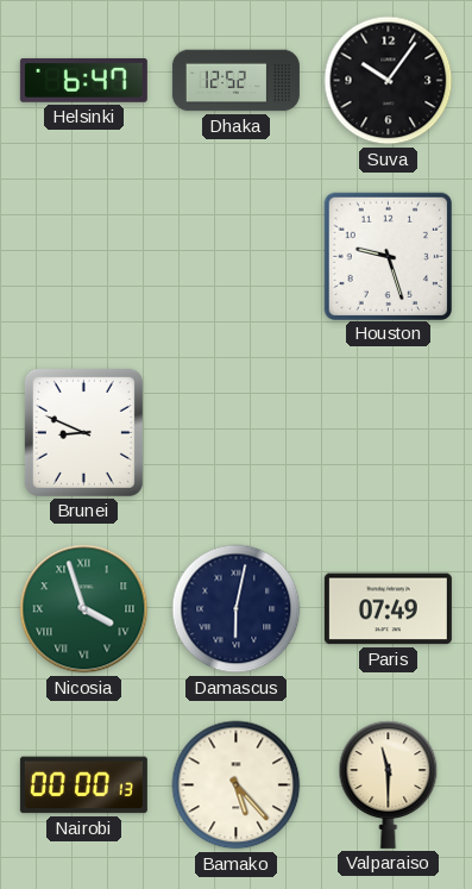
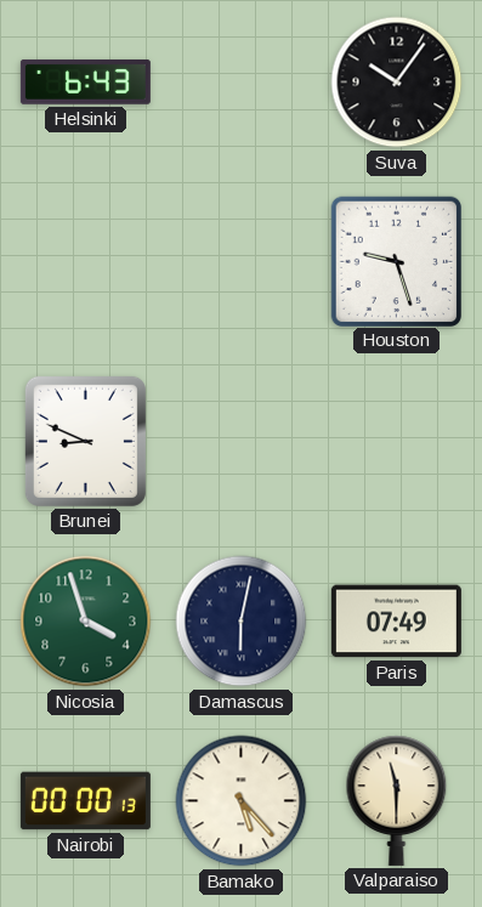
Helsinki: 6:47 -> 6:43 (85, 81)
Dhaka: 12:52 -> none (235, 81)
Nicosia numerals: Roman -> Arabic (86, 622)
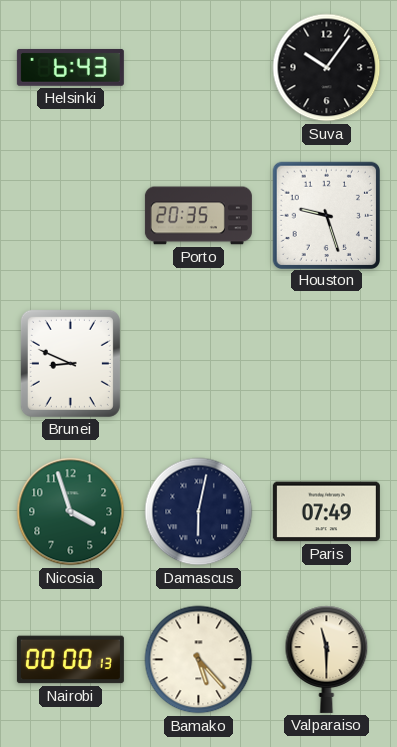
Porto: none -> 20:35 (198, 216)
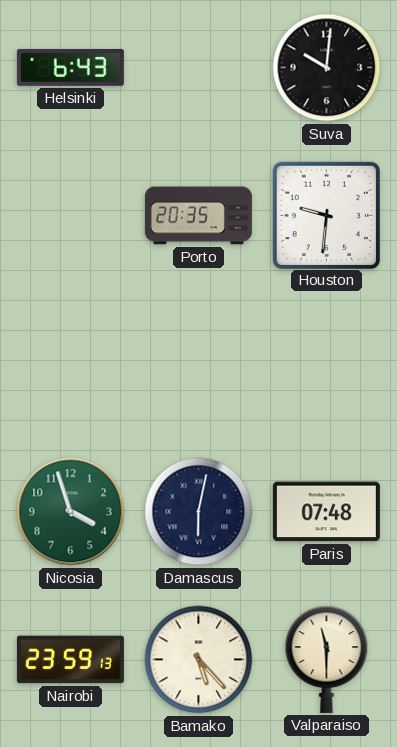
Suva: 10:06 -> 10:01 (327, 68)
Houston: 9:27 -> 9:31 (326, 215)
Brunei: 8:49 -> none (70, 363)
Paris: 07:49 -> 07:48 (326, 512)
Nairobi: 00:00 -> 23:59 (70, 660)
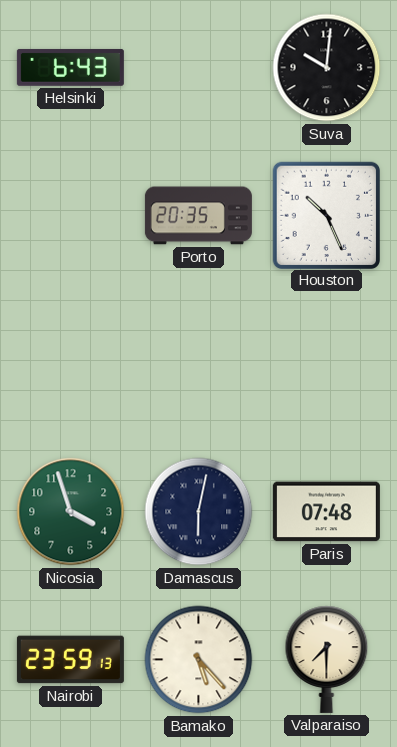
Houston: 9:31 -> 10:26 (326, 215)
Valparaiso: 11:30 -> 7:30 (327, 659)
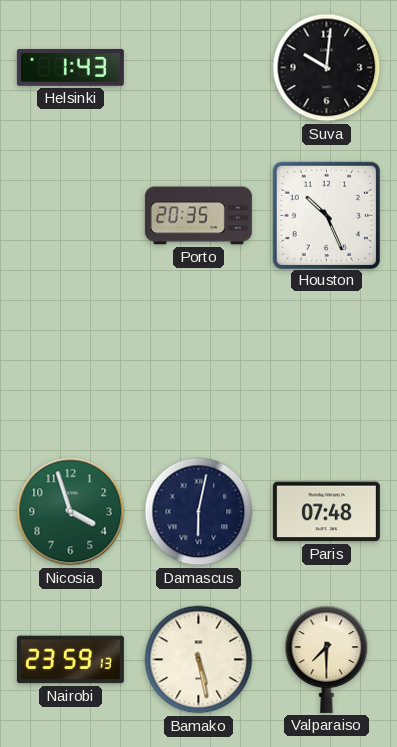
Helsinki: 6:43 -> 1:43 (70, 67)
Bamako: 5:23 -> 5:28 (199, 660)
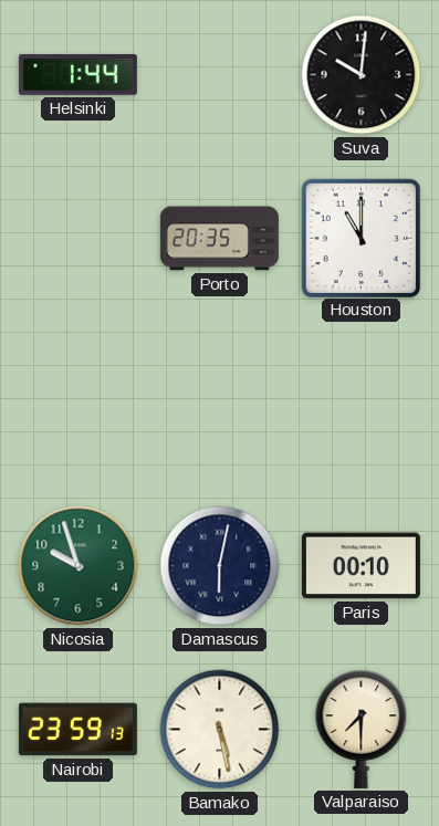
Helsinki: 1:43 -> 1:44 (77, 74)
Houston: 10:26 -> 11:00 (360, 238)
Nicosia: 3:57 -> 9:57 (79, 566)
Paris: 07:48 -> 00:10 (360, 566)
